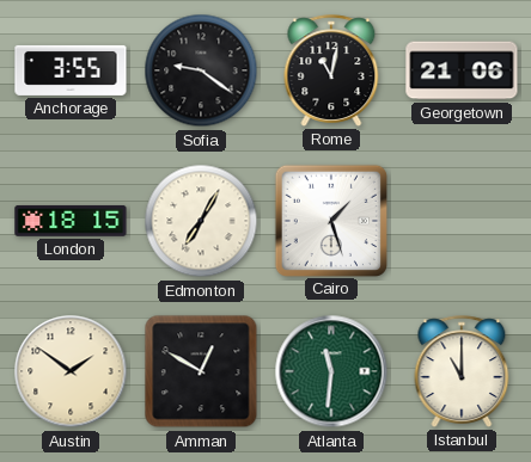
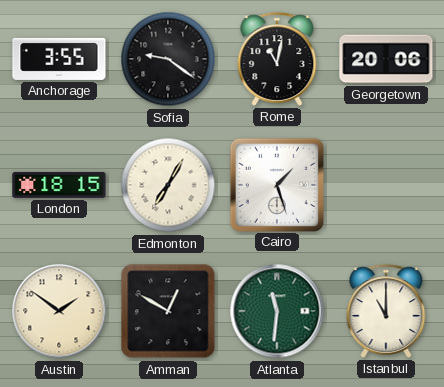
Georgetown: 21:06 -> 20:06 (386, 59)
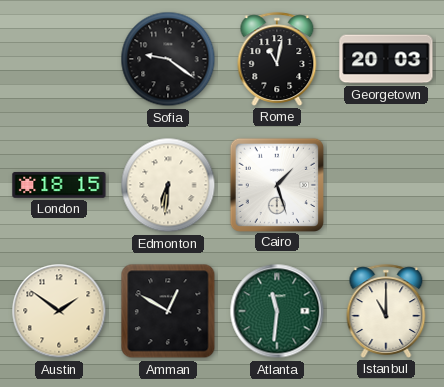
Anchorage: 3:55 -> none (59, 59)
Georgetown: 20:06 -> 20:03 (386, 59)
Edmonton: 7:05 -> 6:31 (168, 185)
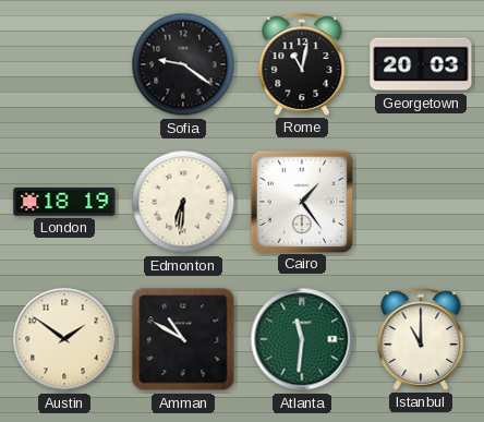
London: 18:15 -> 18:19 (64, 202)
Cairo: 1:27 -> 1:24 (301, 201)
Amman: 12:50 -> 10:50 (183, 339)
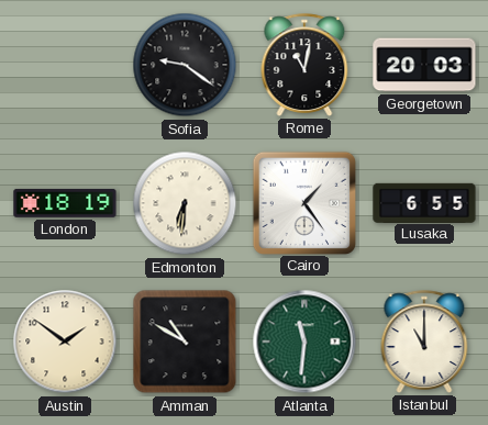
Lusaka: none -> 6:55 (424, 202)
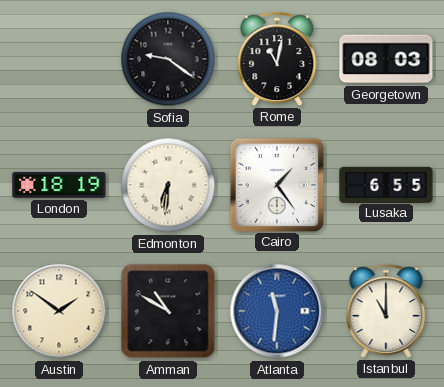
Georgetown: 20:03 -> 08:03 (386, 59)
Atlanta dial: green -> blue (277, 311)
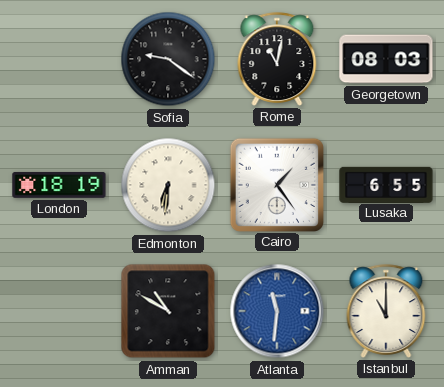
Austin: 1:51 -> none (59, 311)
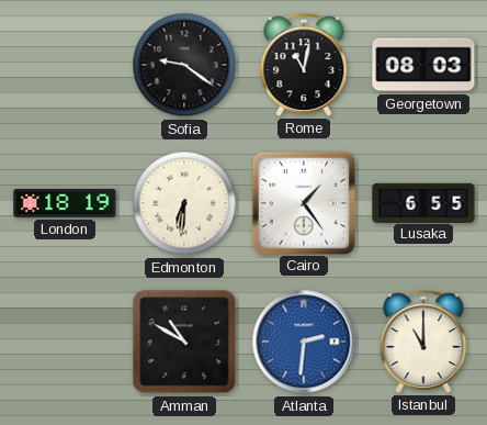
Atlanta: 11:31 -> 2:31 (304, 342)
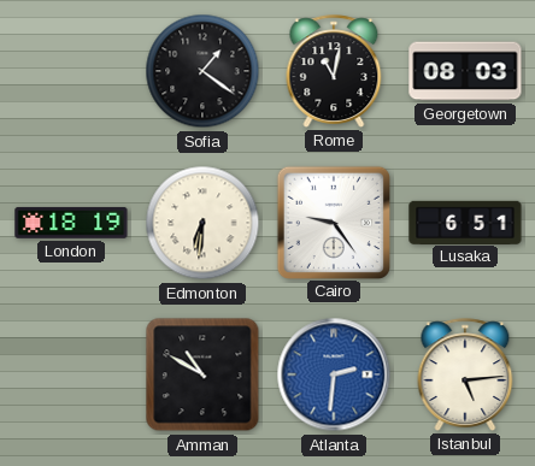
Sofia: 9:21 -> 1:21 (202, 71)
Cairo: 1:24 -> 9:24 (333, 222)
Lusaka: 6:55 -> 6:51 (465, 222)
Istanbul: 11:00 -> 5:14 (465, 374)
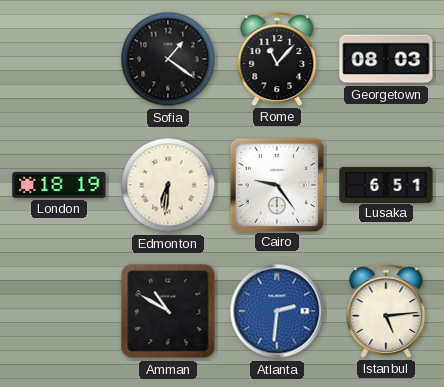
Rome: 11:02 -> 11:07 (277, 59)
